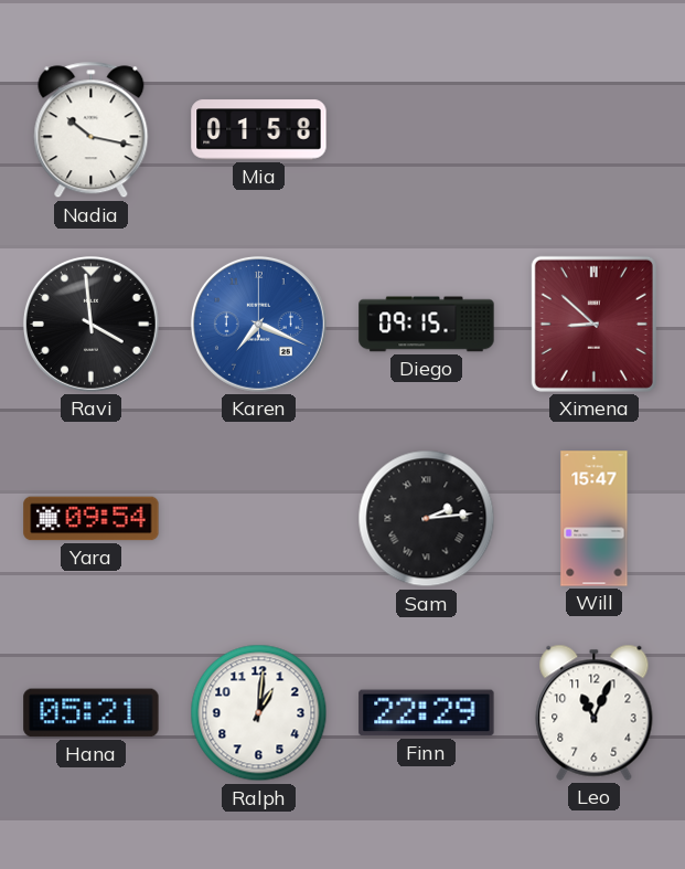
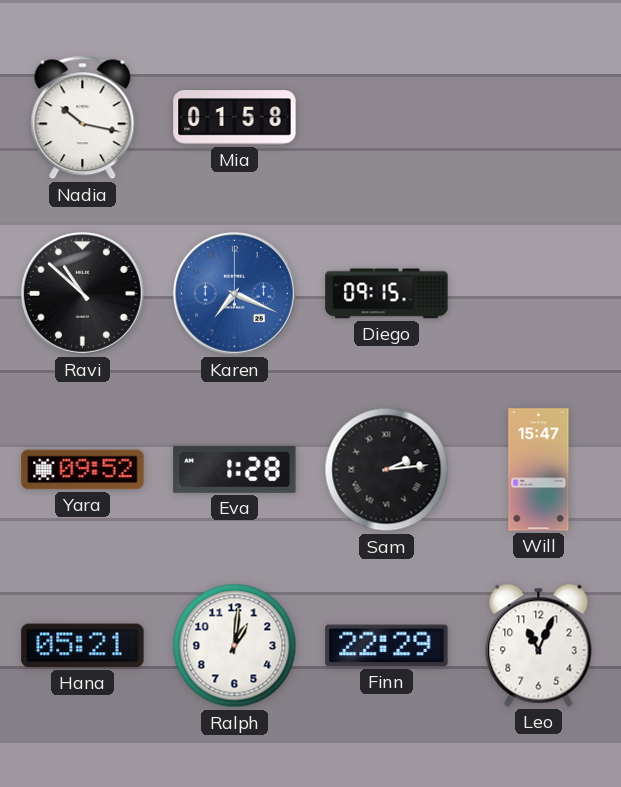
Ravi: 3:59 -> 10:52 (82, 293)
Ximena: 8:52 -> none (593, 324)
Yara: 09:54 -> 09:52 (83, 470)
Eva: none -> 1:28 (235, 469)
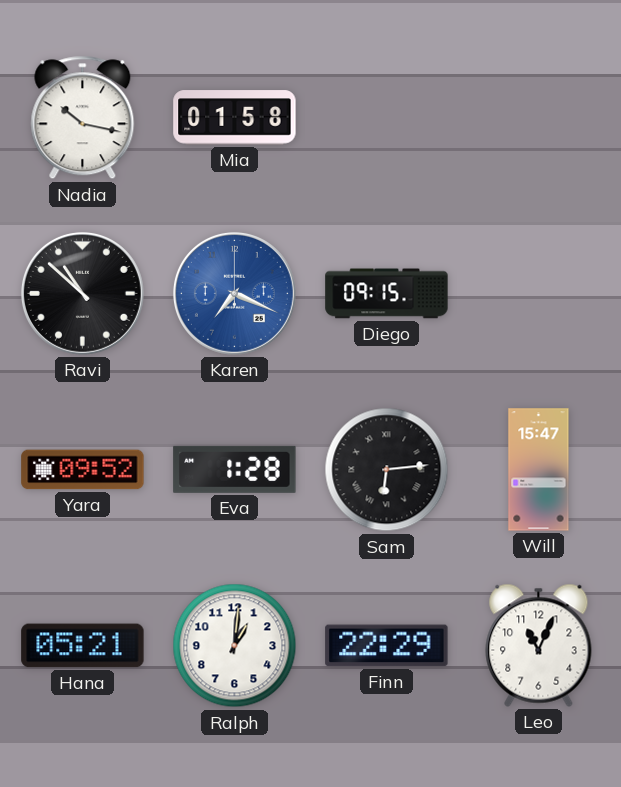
Sam: 2:14 -> 6:14 (387, 470)
